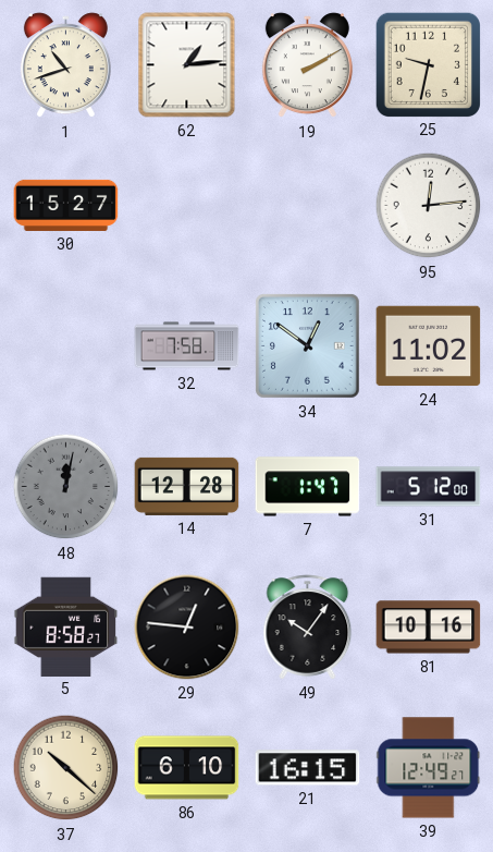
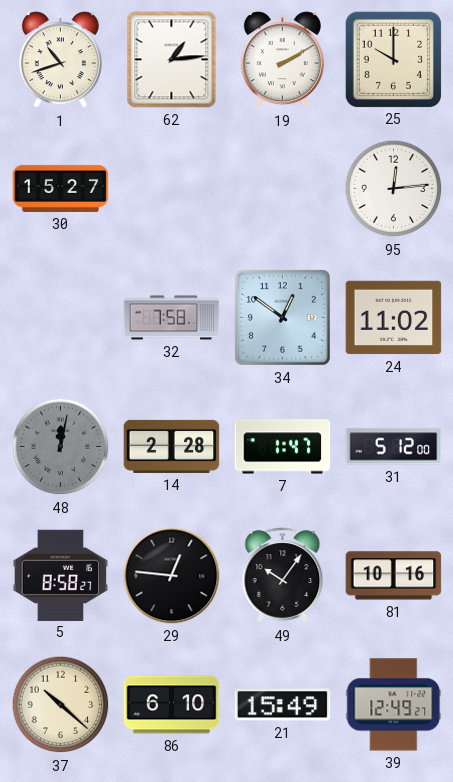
25: 9:32 -> 10:00 (393, 59)
14: 12:28 -> 2:28 (172, 446)
21: 16:15 -> 15:49 (283, 705)
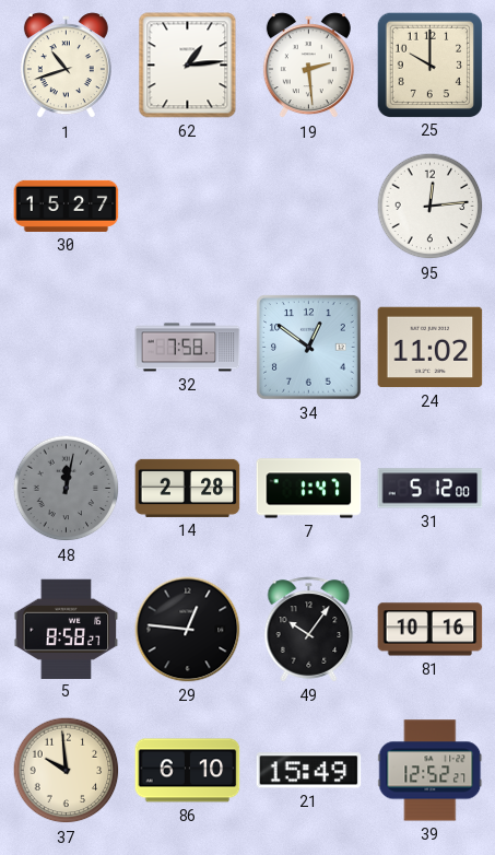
19: 2:10 -> 2:29 (308, 66)
37: 10:22 -> 9:59 (67, 771)
39: 12:49 -> 12:52 (431, 771)
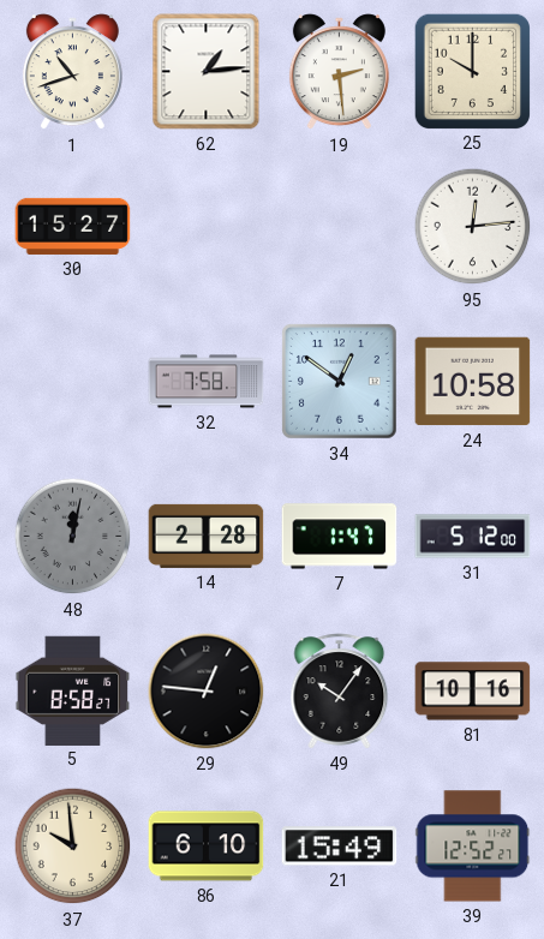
24: 11:02 -> 10:58 (473, 382)
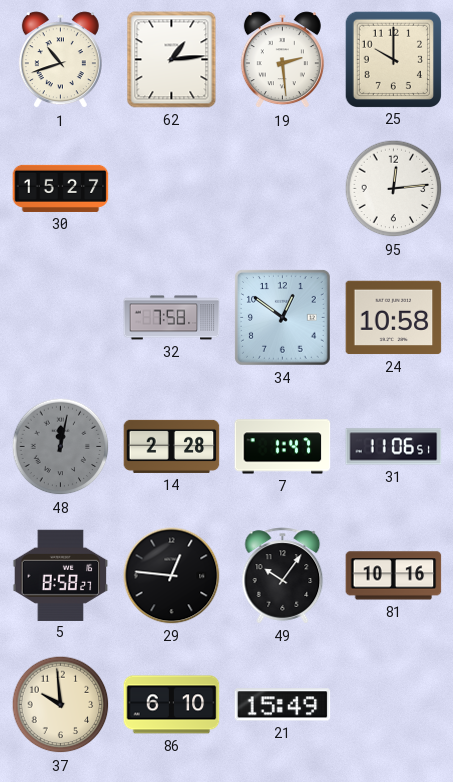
31: 5:12 -> 11:06 (394, 447)
39: 12:52 -> none (473, 847)
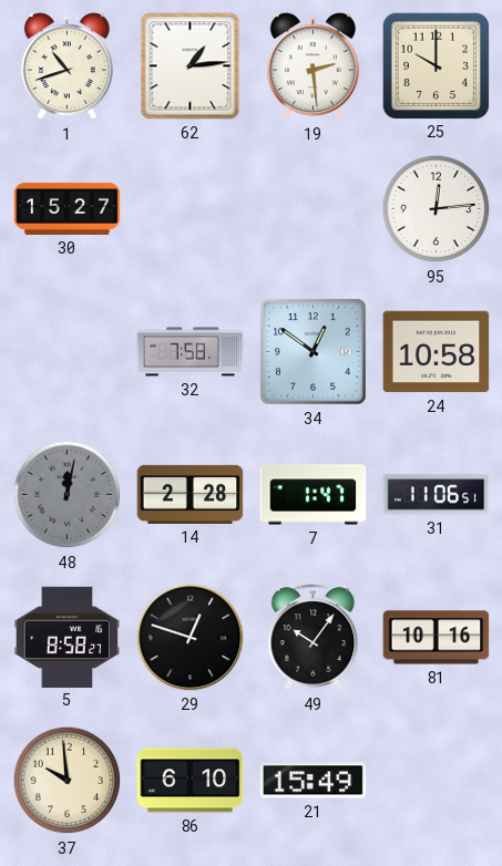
29: 12:46 -> 12:48 (191, 638)
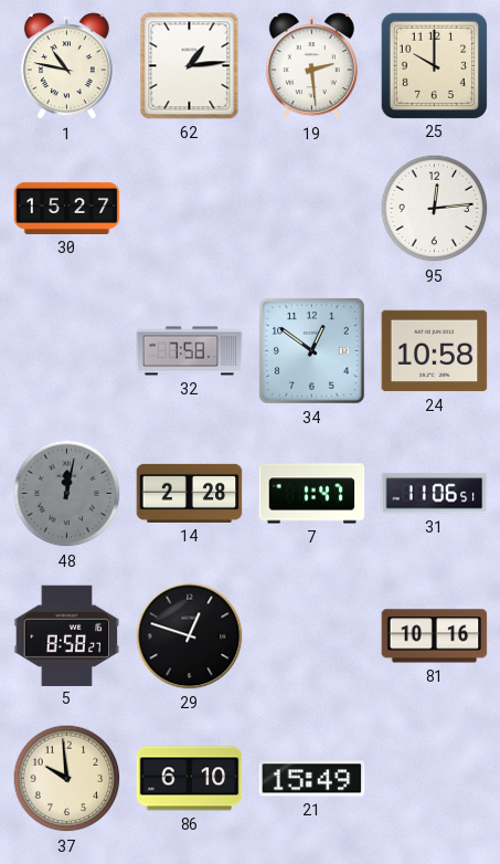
1: 10:42 -> 10:47 (66, 66)
49: 10:06 -> none (314, 638)
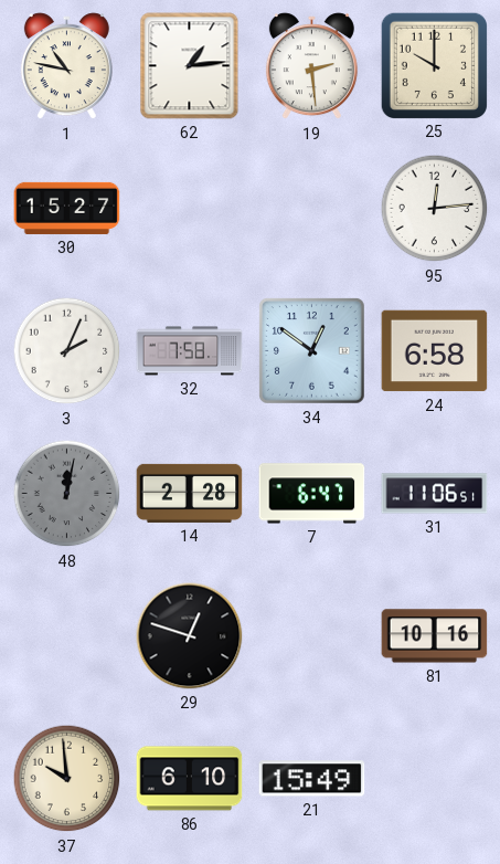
3: none -> 2:04 (67, 351)
24: 10:58 -> 6:58 (435, 351)
7: 1:47 -> 6:47 (312, 494)
5: 8:58 -> none (67, 635)
